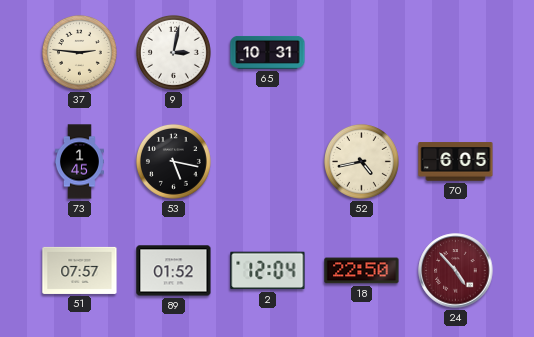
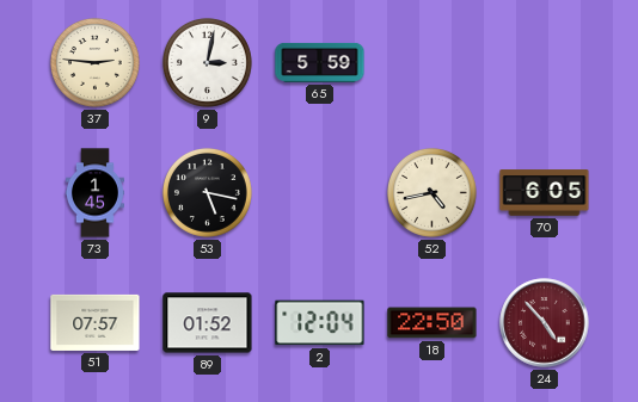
65: 10:31 -> 5:59 (320, 62)
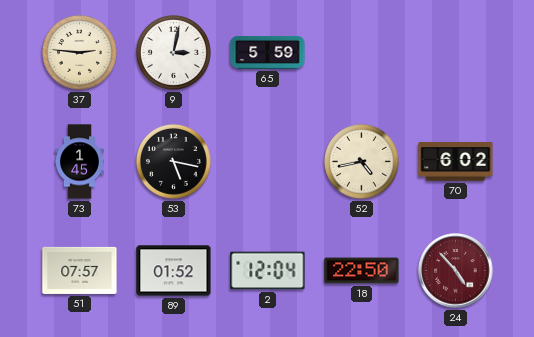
70: 6:05 -> 6:02 (456, 162)
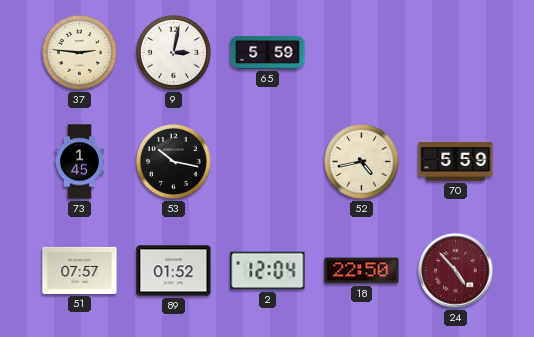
53: 5:17 -> 10:17 (173, 161)
70: 6:02 -> 5:59 (456, 162)
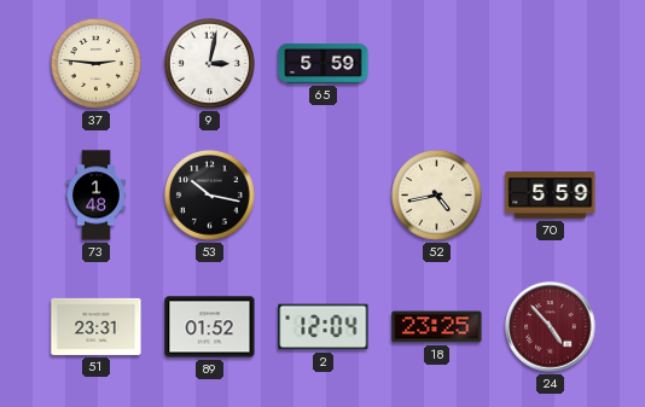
73: 1:45 -> 1:48 (95, 196)
51: 07:57 -> 23:31 (97, 326)
18: 22:50 -> 23:25 (437, 327)
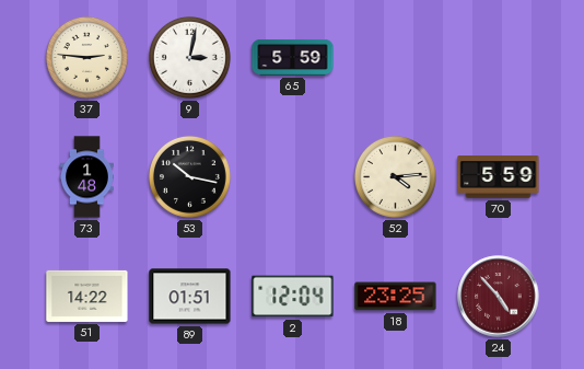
52: 4:43 -> 4:14 (395, 176)
51: 23:31 -> 14:22 (87, 296)
89: 01:52 -> 01:51 (190, 297)
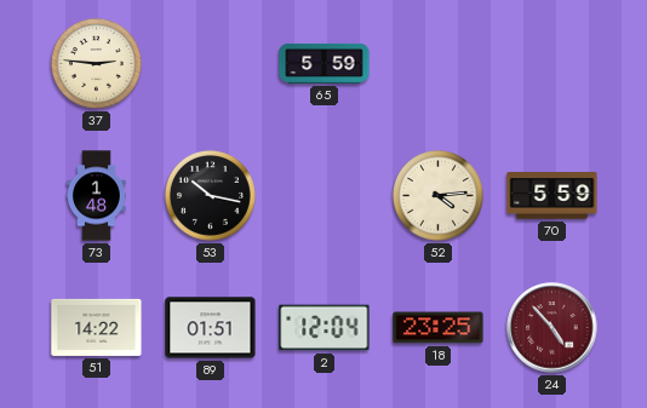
9: 3:02 -> none (189, 57)
